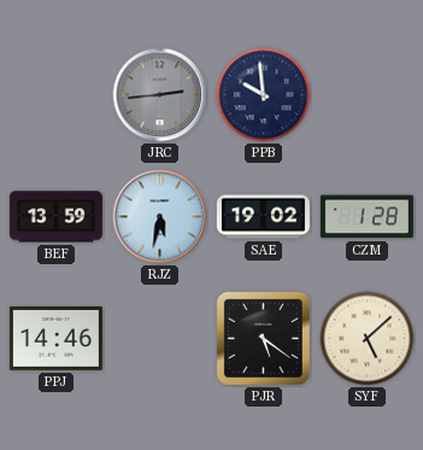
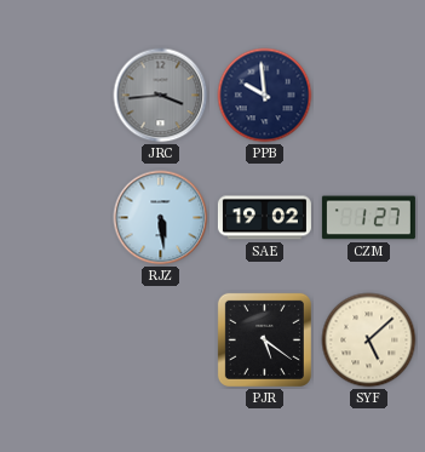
JRC: 2:44 -> 3:44 (161, 96)
BEF: 13:59 -> none (55, 217)
RJZ: 5:32 -> 5:29 (161, 218)
CZM: 1:28 -> 1:27 (368, 218)
PPJ: 14:46 -> none (55, 338)
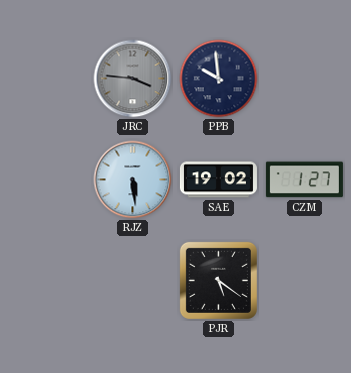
JRC: 3:44 -> 3:46 (133, 79)
SYF: 5:08 -> none (369, 341)
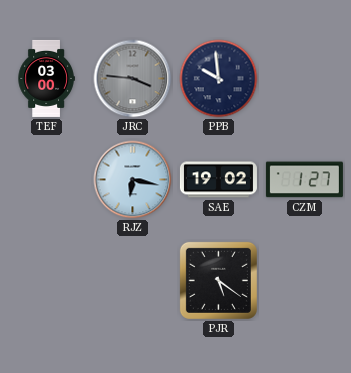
TEF: none -> 03:00 (46, 78)
RJZ: 5:29 -> 6:17 (133, 180)
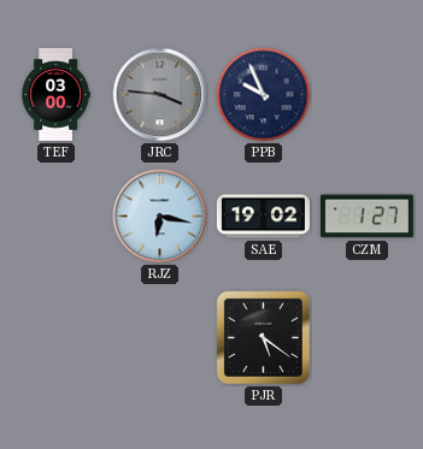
PPB: 9:59 -> 9:56 (264, 95)
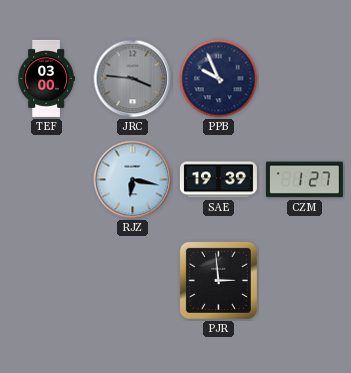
SAE: 19:02 -> 19:39 (218, 180)
PJR: 5:21 -> 2:59 (218, 280)
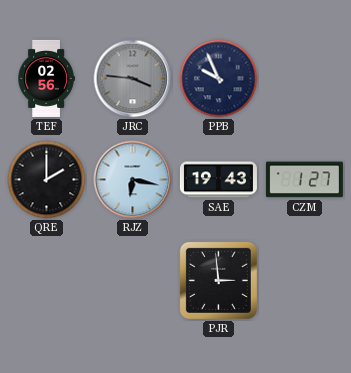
TEF: 03:00 -> 02:56 (46, 78)
QRE: none -> 2:00 (47, 180)
SAE: 19:39 -> 19:43 (218, 180)
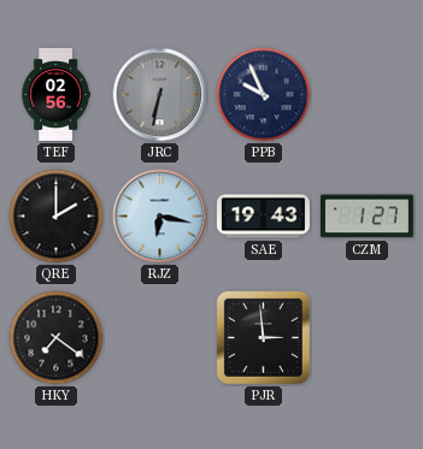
JRC: 3:46 -> 6:32 (160, 95)
HKY: none -> 7:21 (57, 338)
